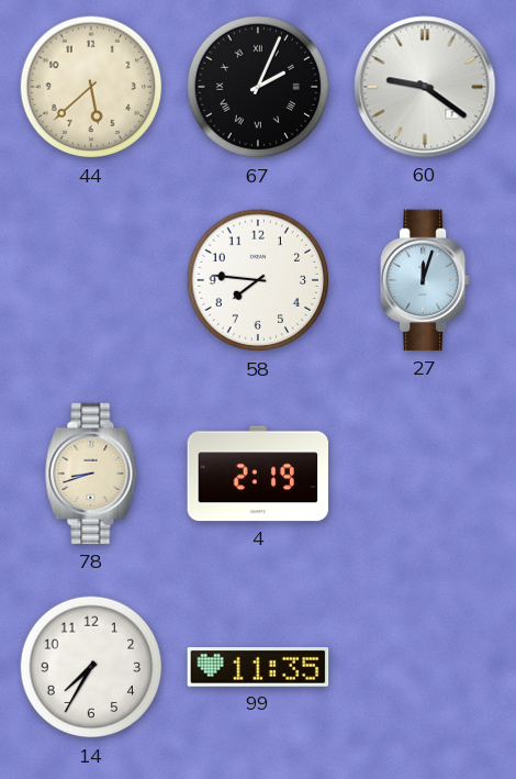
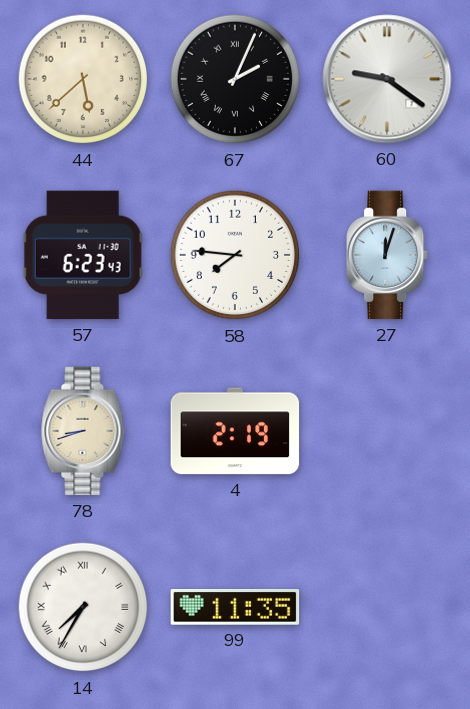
57: none -> 6:23 (83, 255)
14 numerals: Arabic -> Roman (83, 607)
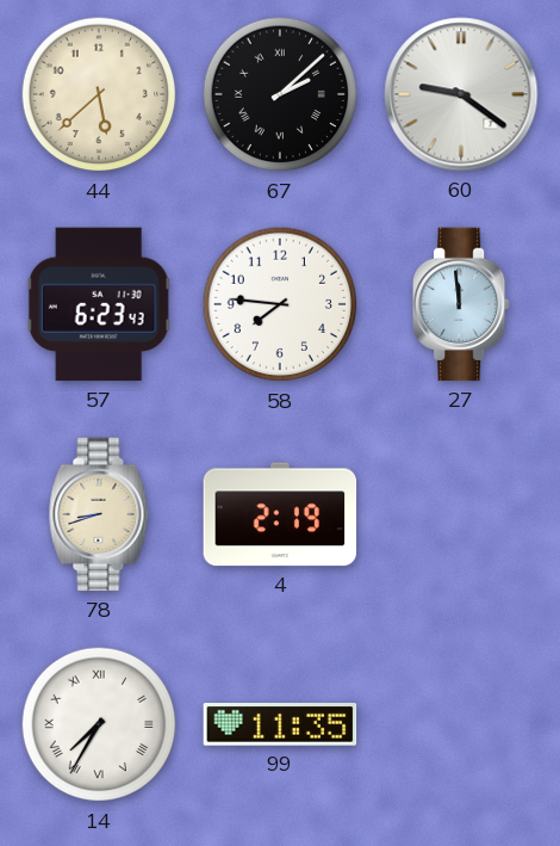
67: 2:04 -> 2:08 (280, 94)
27: 12:03 -> 11:59 (462, 304)
